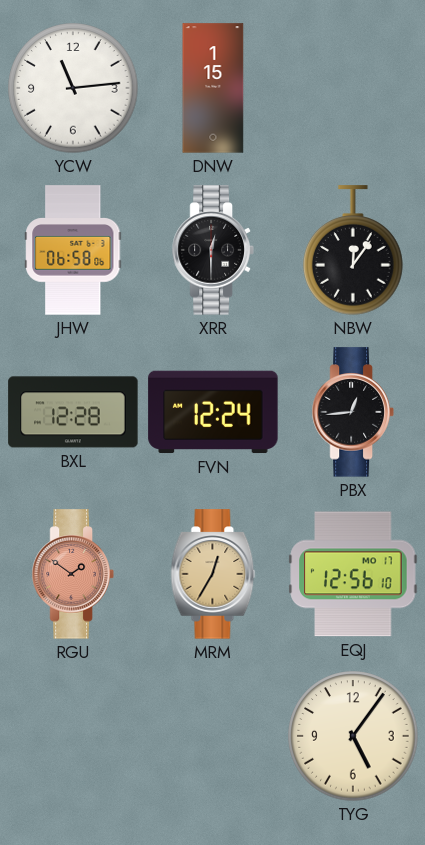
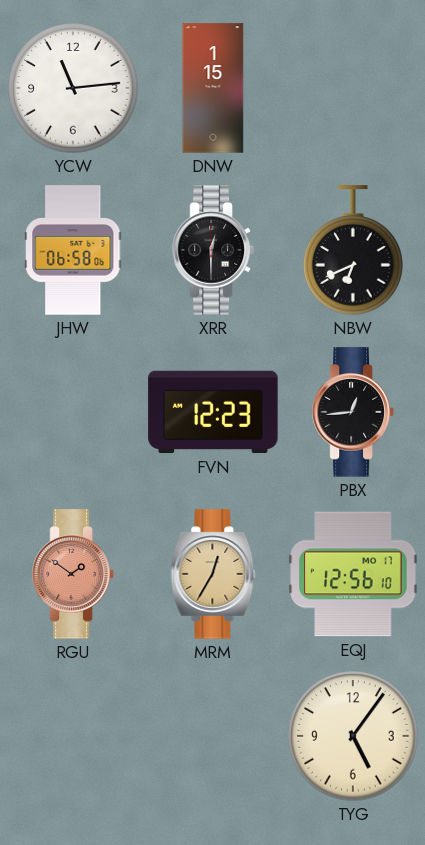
NBW: 12:06 -> 6:41 (353, 250)
BXL: 12:28 -> none (73, 412)
FVN: 12:24 -> 12:23 (213, 412)
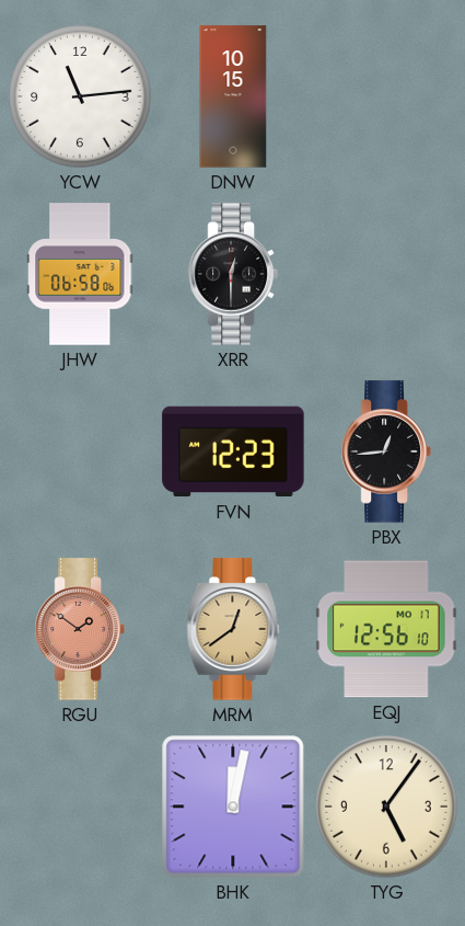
DNW: 1:15 -> 10:15 (233, 96)
NBW: 6:41 -> none (353, 250)
MRM: 12:35 -> 12:39 (233, 629)
BHK: none -> 12:02 (233, 807)
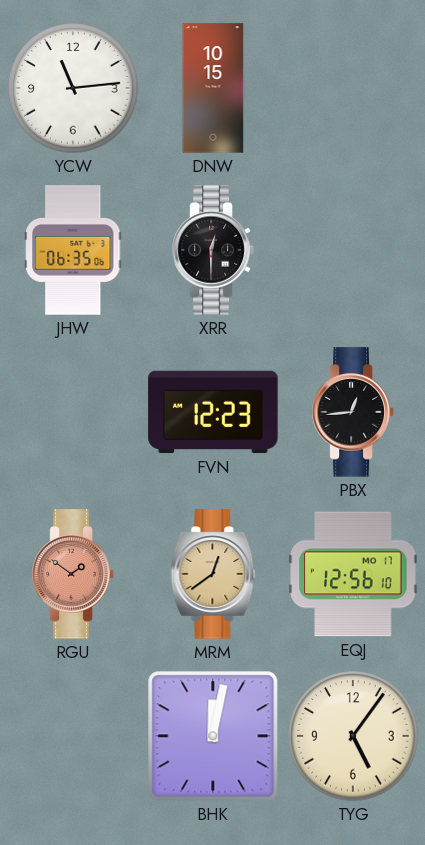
JHW: 06:58 -> 06:35 (73, 250)
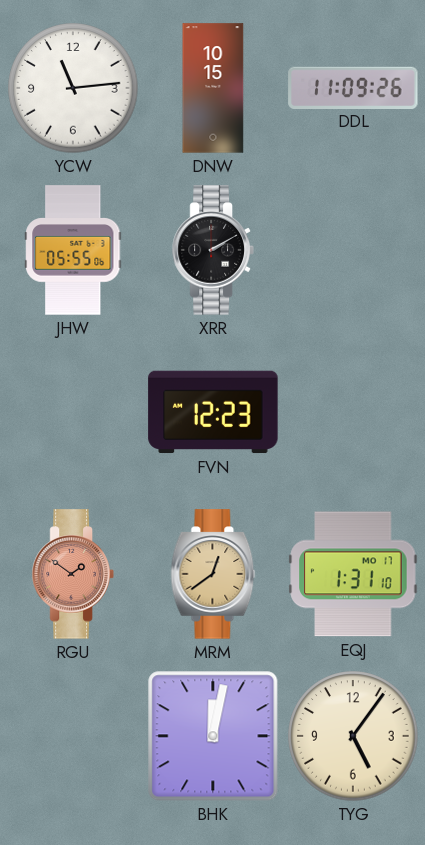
DDL: none -> 11:09 (353, 87)
JHW: 06:35 -> 05:55 (73, 250)
XRR: 12:30 -> 2:10 (213, 250)
PBX: 12:44 -> none (353, 412)
EQJ: 12:56 -> 1:31 (353, 574)
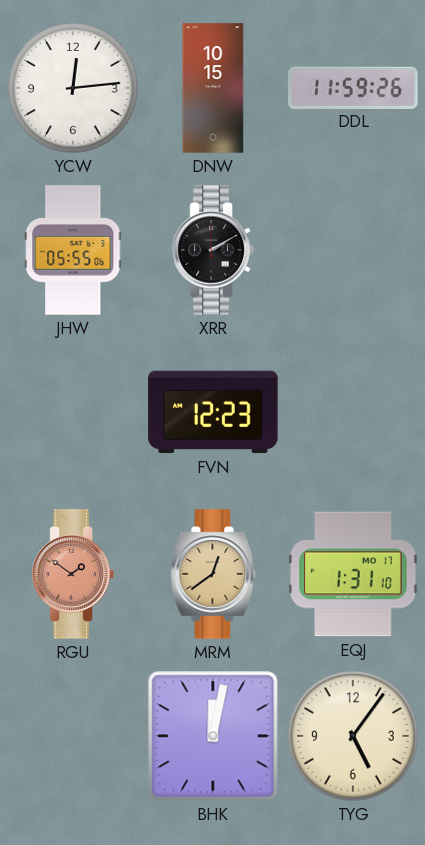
YCW: 11:14 -> 12:14 (73, 88)
DDL: 11:09 -> 11:59 (353, 87)
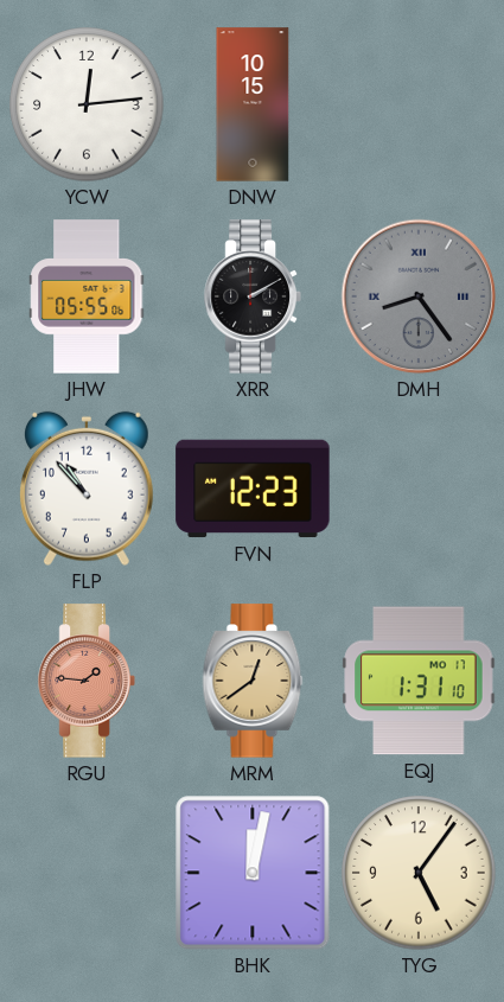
DDL: 11:59 -> none (353, 87)
DMH: none -> 8:24 (419, 296)
FLP: none -> 10:53 (87, 489)
RGU: 1:51 -> 1:46 (87, 681)
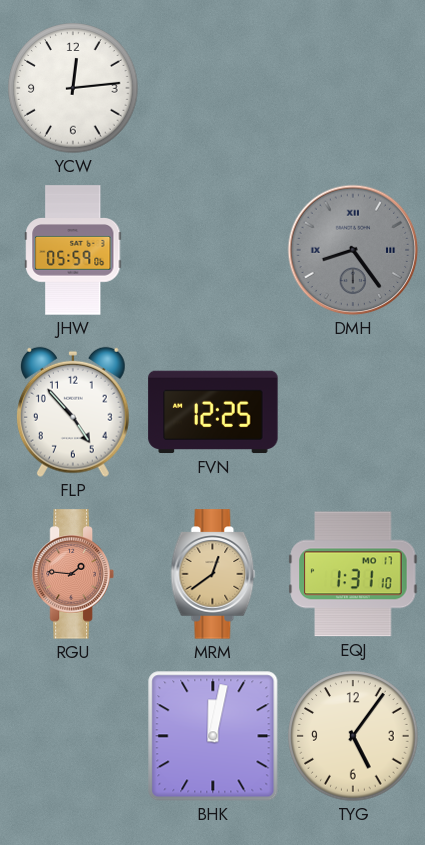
DNW: 10:15 -> none (253, 104)
JHW: 05:55 -> 05:59 (73, 250)
XRR: 2:10 -> none (253, 296)
FLP: 10:53 -> 4:53 (73, 412)
FVN: 12:23 -> 12:25 (213, 412)
